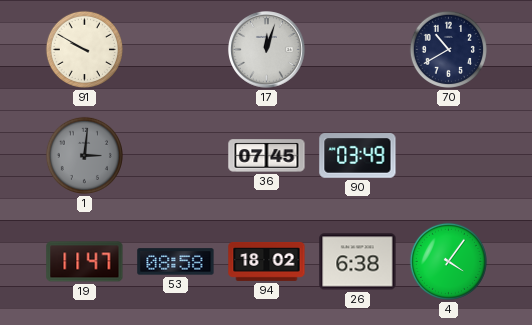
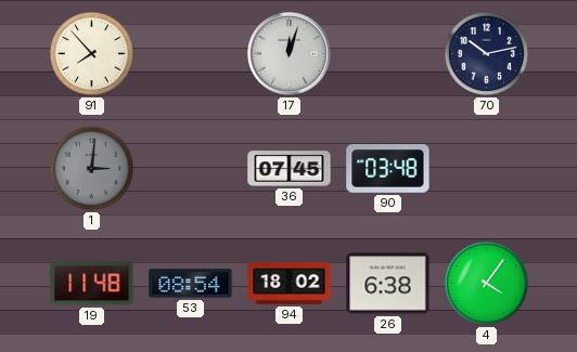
91: 9:50 -> 7:53 (91, 53)
70: 10:40 -> 10:13 (486, 53)
90: 03:49 -> 03:48 (388, 169)
19: 11:47 -> 11:48 (92, 284)
53: 08:58 -> 08:54 (191, 284)
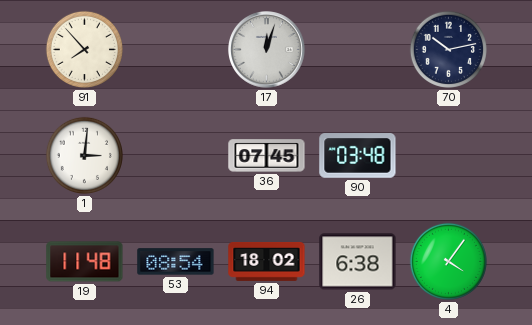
1 dial: grey -> white (84, 155)
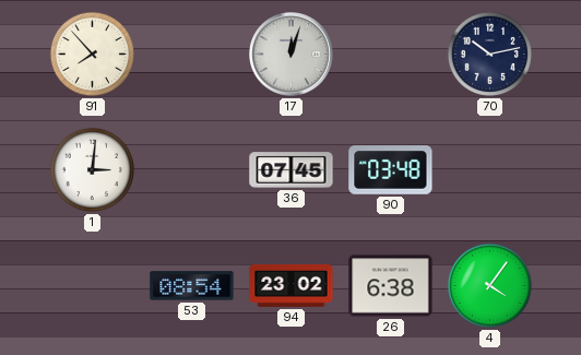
19: 11:48 -> none (85, 262)
94: 18:02 -> 23:02 (292, 286)
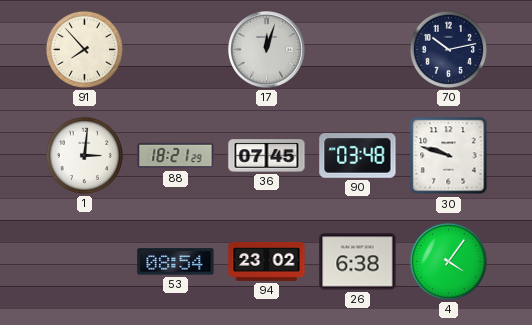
88: none -> 18:21 (176, 156)
30: none -> 9:48 (449, 156)
